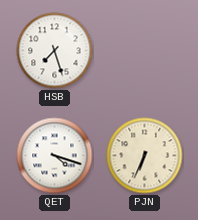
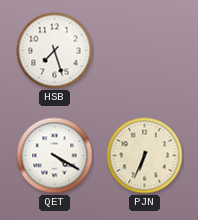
QET: 4:18 -> 4:20 (55, 156)
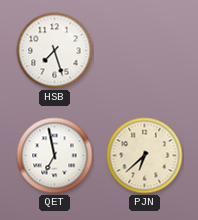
QET: 4:20 -> 6:58 (55, 156)
PJN: 6:34 -> 6:38 (145, 156)
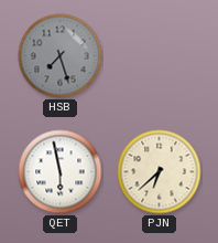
HSB dial: white -> grey (61, 56)
QET: 6:58 -> 5:58 (61, 172)
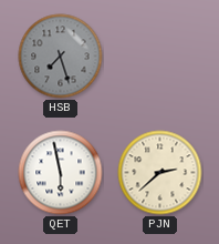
PJN: 6:38 -> 2:38 (160, 173)
